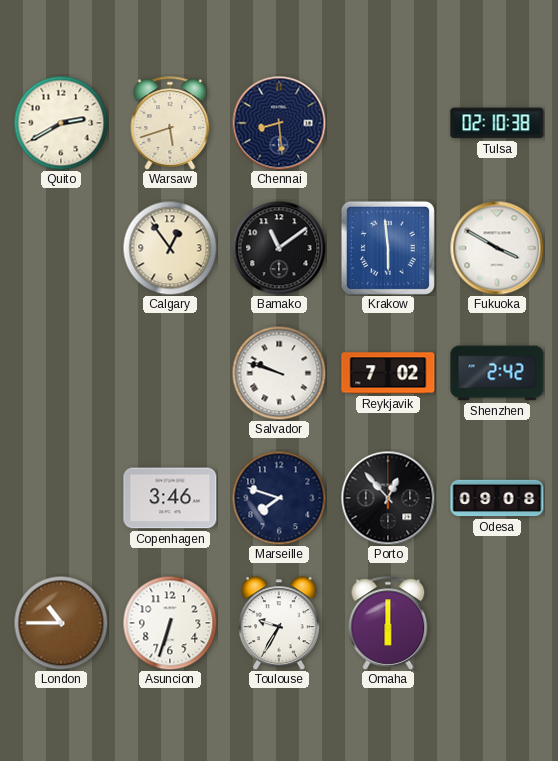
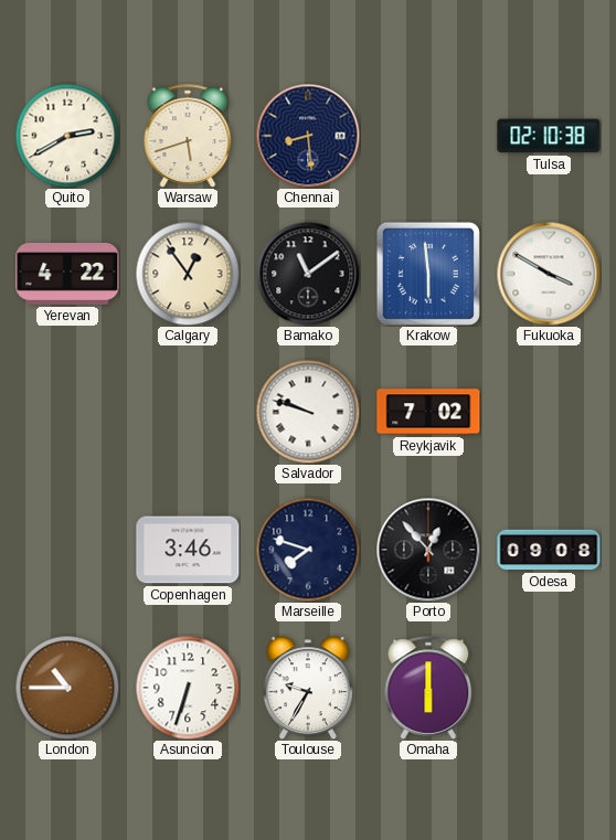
Yerevan: none -> 4:22 (67, 275)
Shenzhen: 2:42 -> none (497, 373)
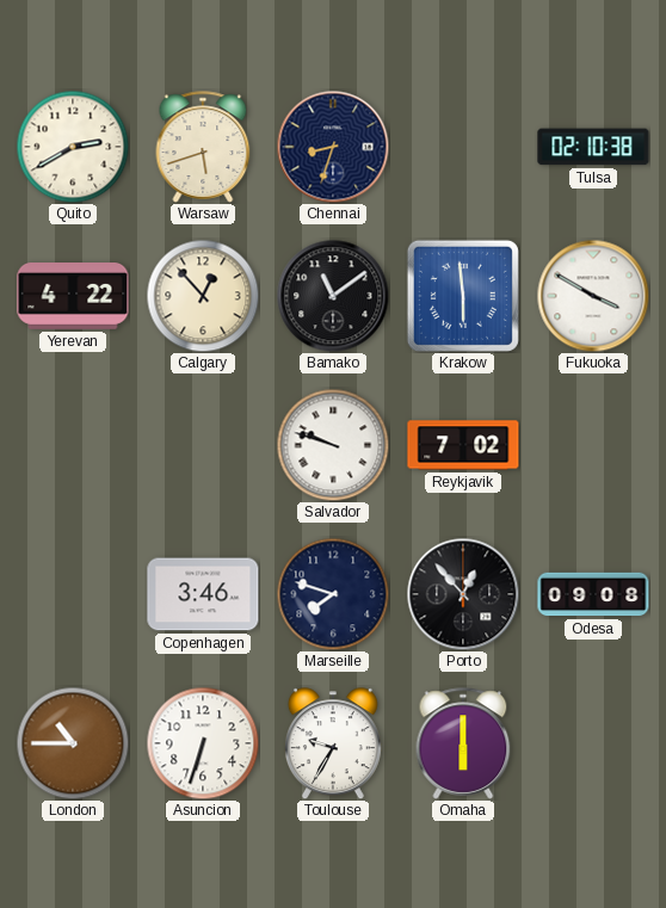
Chennai: 8:29 -> 8:33 (333, 147)
Calgary: 12:54 -> 12:53 (203, 296)
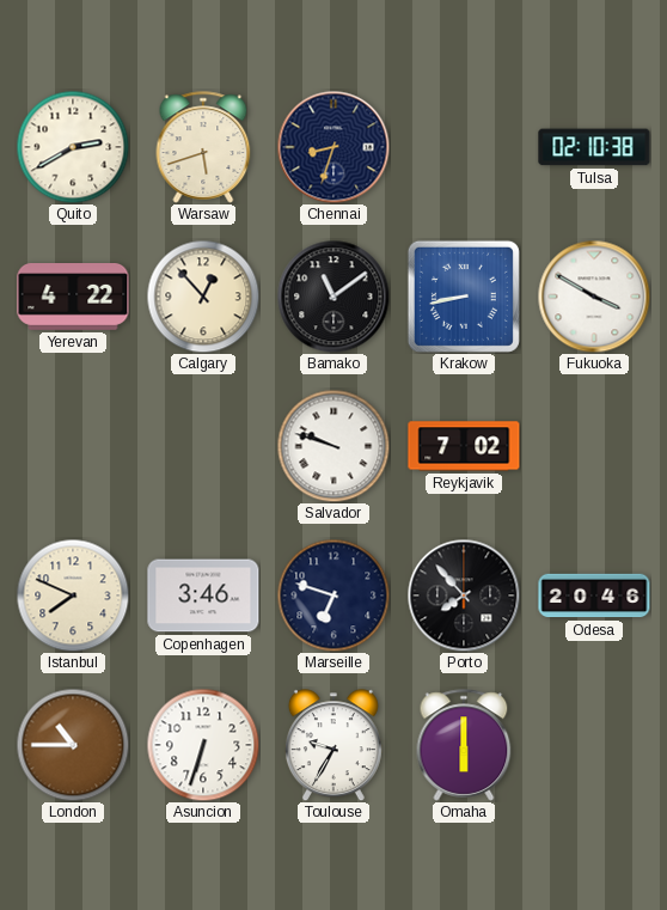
Krakow: 5:59 -> 8:43 (464, 297)
Istanbul: none -> 7:49 (73, 596)
Marseille: 7:48 -> 6:48 (333, 596)
Porto: 12:53 -> 7:53 (464, 596)
Odesa: 09:08 -> 20:46 (594, 596)
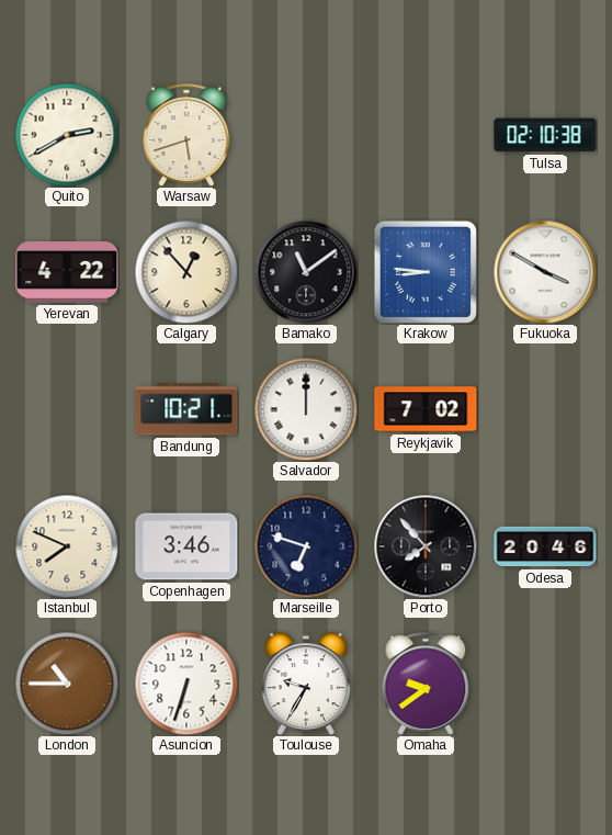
Chennai: 8:33 -> none (333, 147)
Krakow: 8:43 -> 8:46 (426, 272)
Bandung: none -> 10:21 (186, 409)
Salvador: 9:48 -> 12:00 (306, 409)
Omaha: 6:00 -> 9:39 (426, 684)
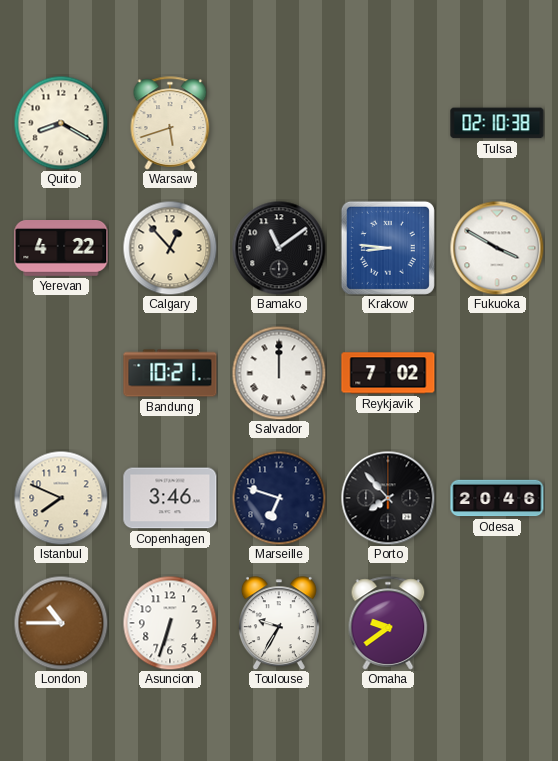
Quito: 2:40 -> 8:20 (61, 123)
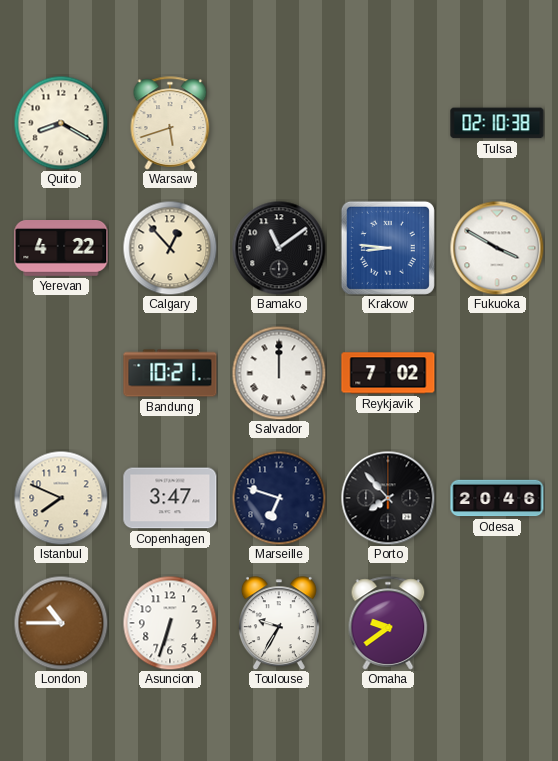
Copenhagen: 3:46 -> 3:47 (170, 498)
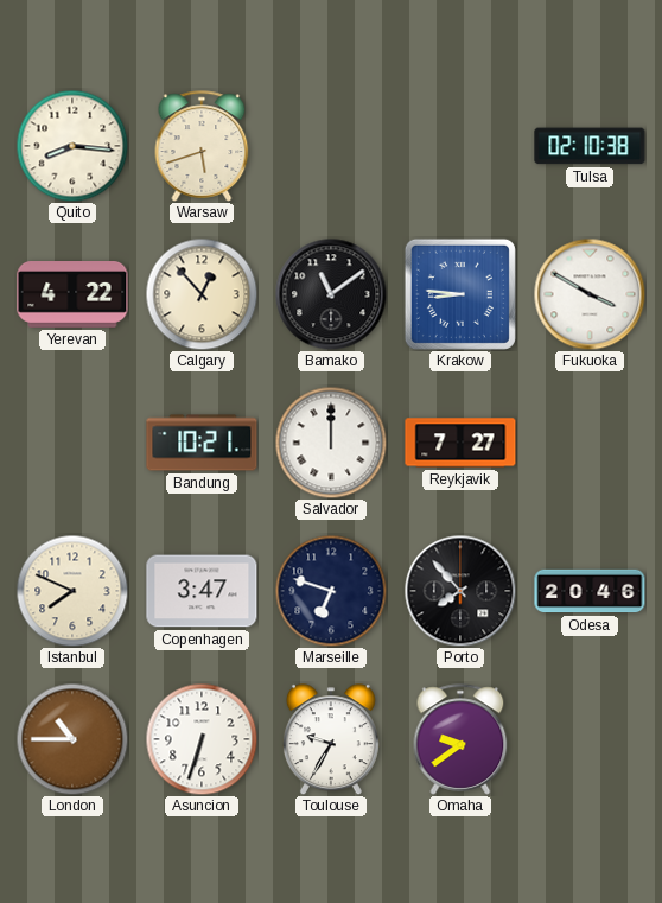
Quito: 8:20 -> 8:16 (72, 146)
Reykjavik: 7:02 -> 7:27 (460, 443)
